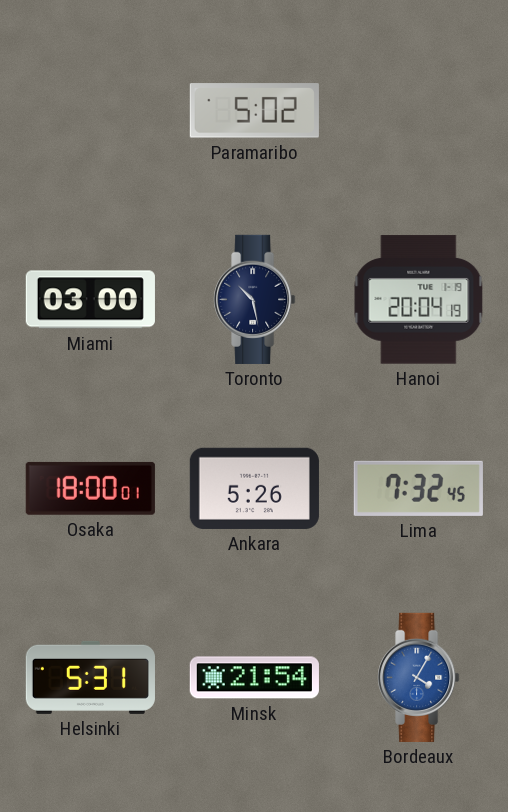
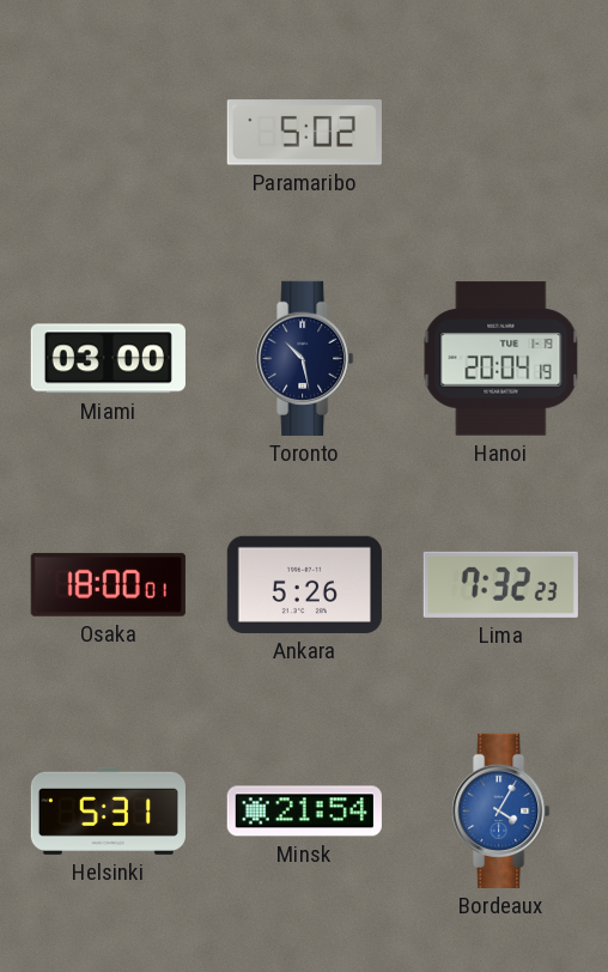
Lima: 7:32:45 -> 7:32:23 (500, 584)
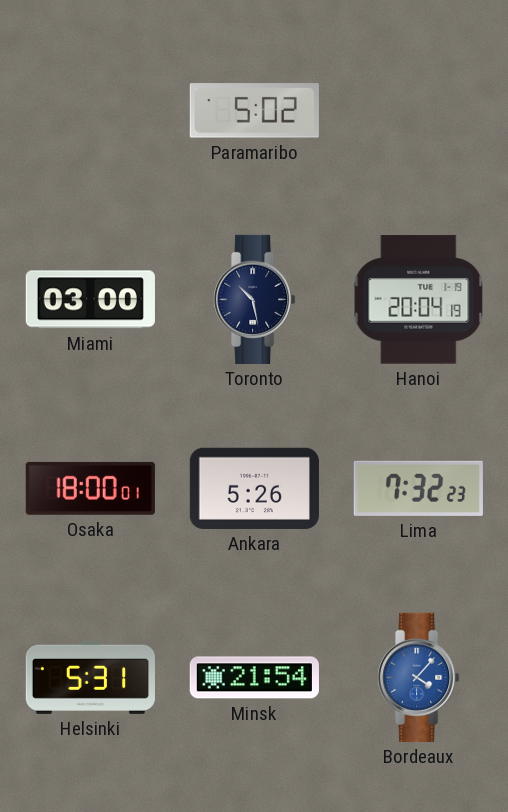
Bordeaux: 4:05 -> 4:07 (419, 677)
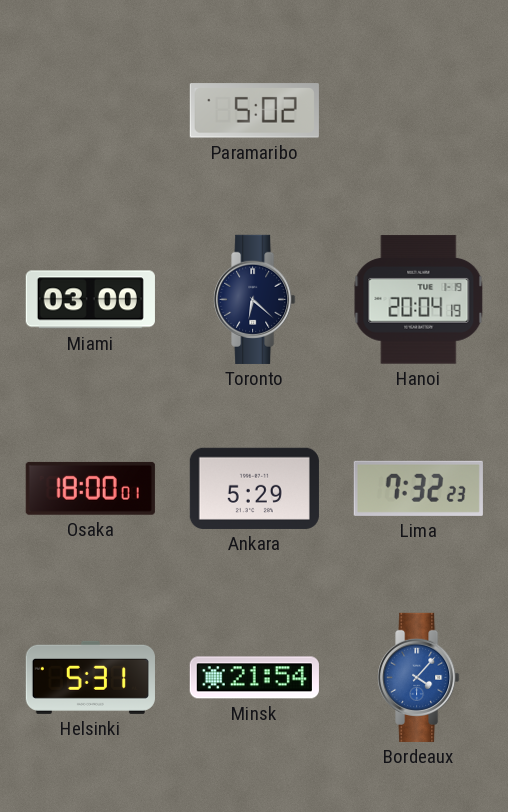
Toronto: 10:28 -> 6:22 (255, 299)
Ankara: 5:26 -> 5:29 (254, 488)
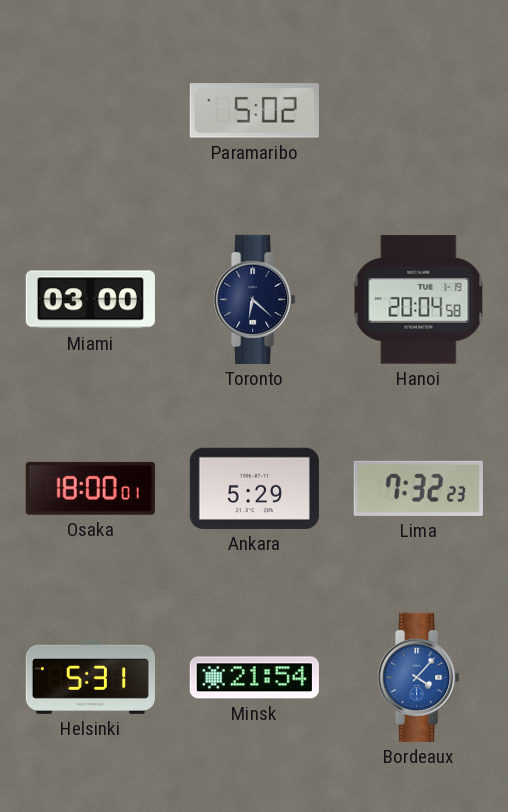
Hanoi: 20:04:19 -> 20:04:58 (419, 300)
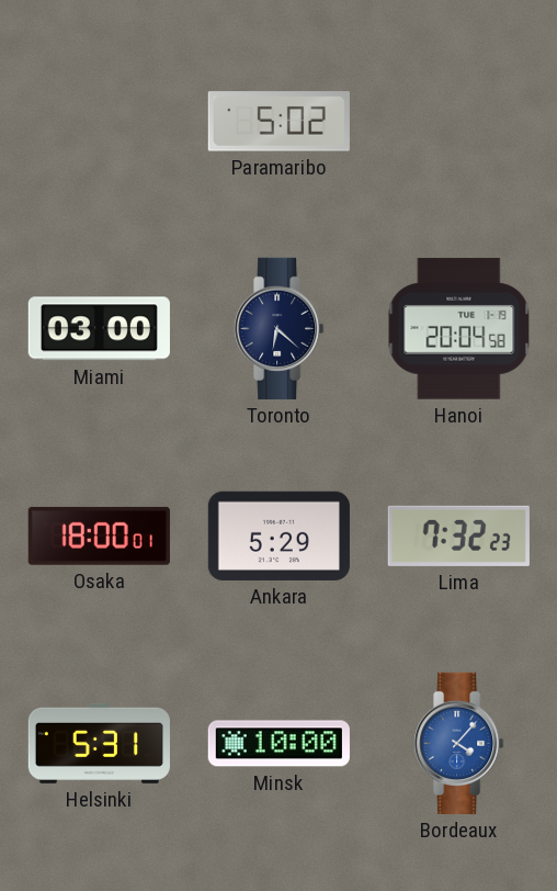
Minsk: 21:54 -> 10:00 (278, 744)
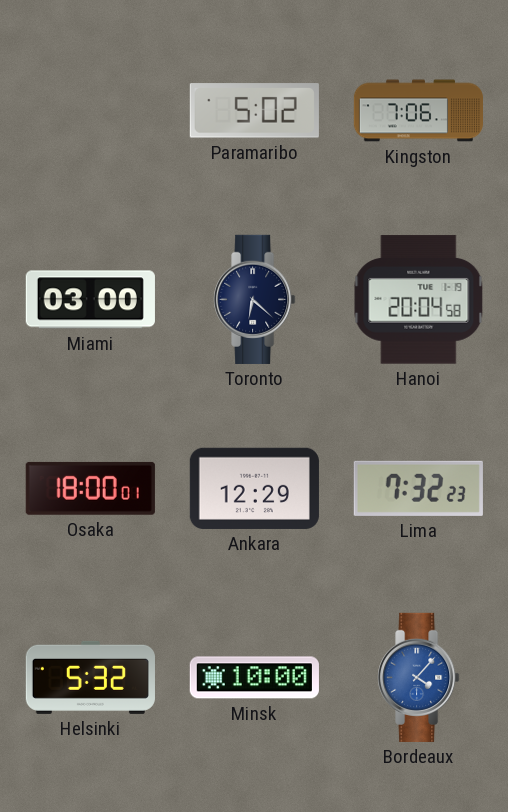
Kingston: none -> 7:06 (418, 111)
Ankara: 5:29 -> 12:29 (254, 488)
Helsinki: 5:31 -> 5:32 (90, 677)
